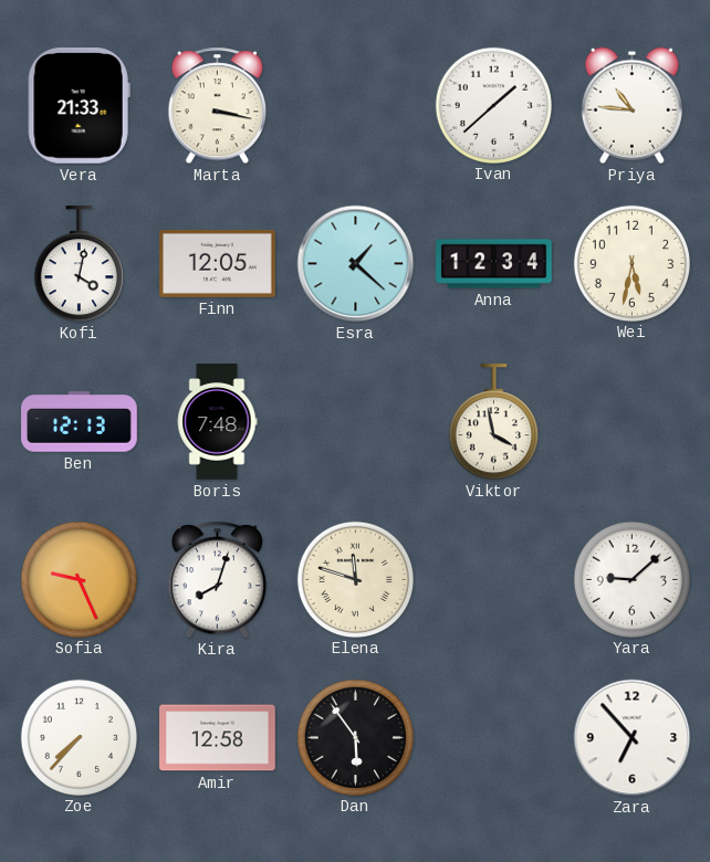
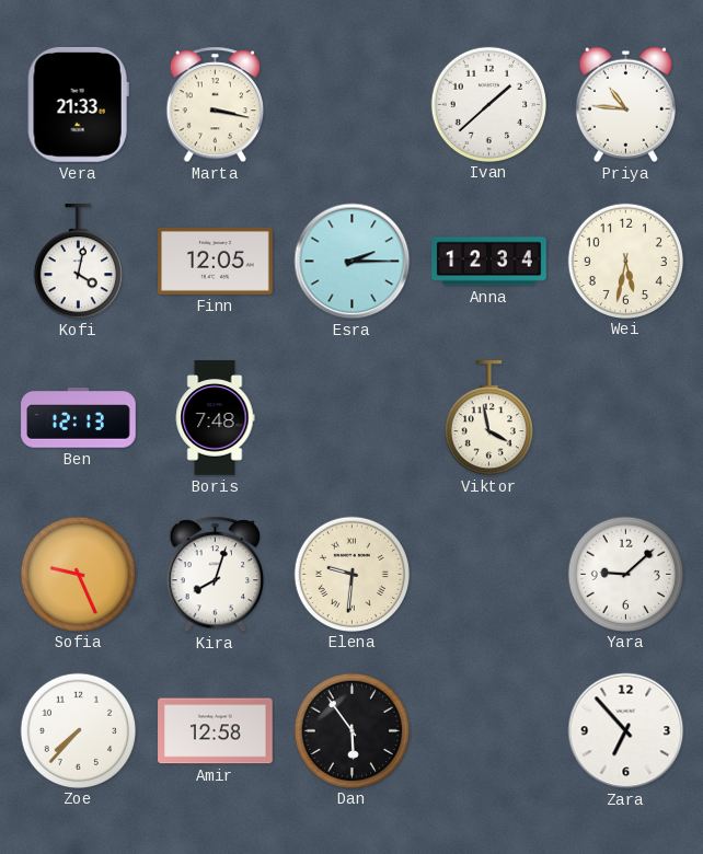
Esra: 1:22 -> 2:15 (353, 262)
Elena: 11:48 -> 9:31 (351, 574)
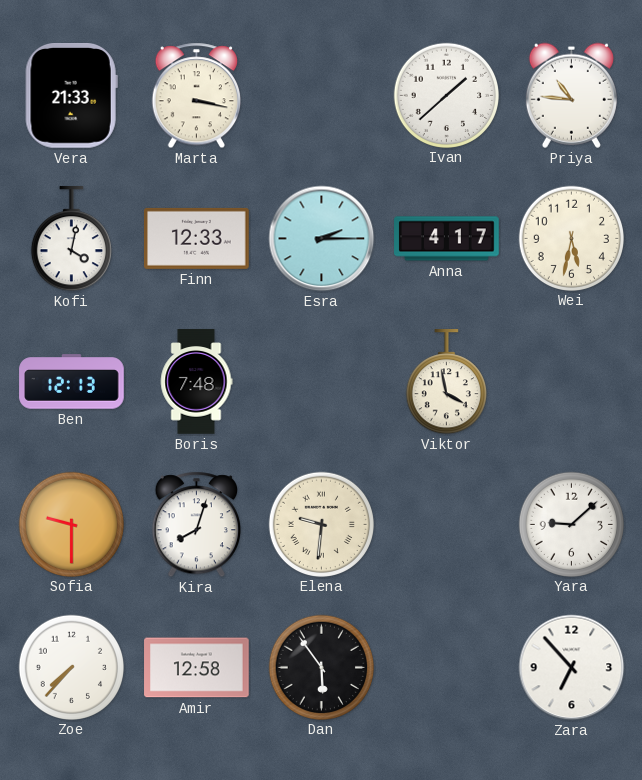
Finn: 12:05 -> 12:33 (197, 238)
Anna: 12:34 -> 4:17 (447, 239)
Sofia: 9:26 -> 9:30 (71, 524)
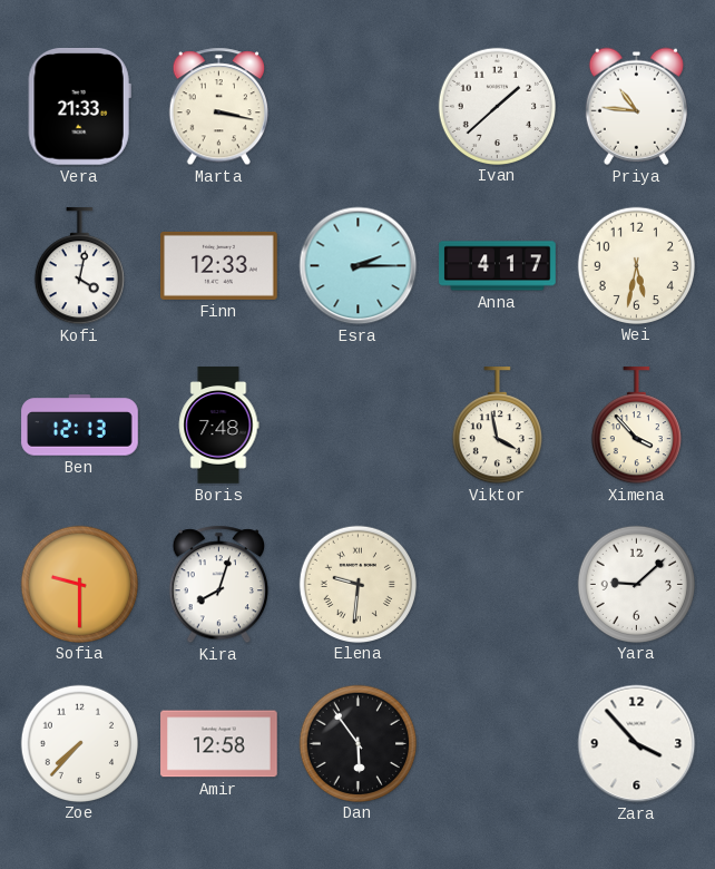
Ximena: none -> 3:53 (636, 426)
Zara: 6:53 -> 3:53 (637, 744)
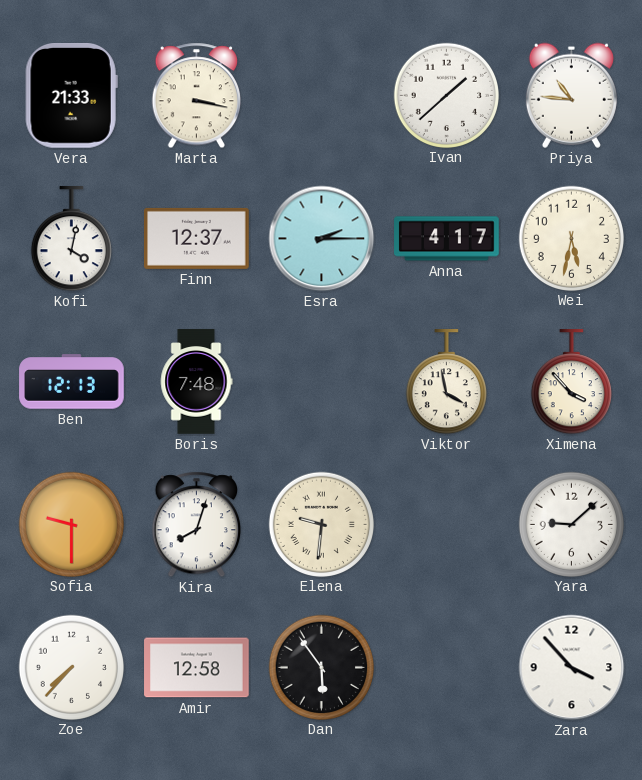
Finn: 12:33 -> 12:37 (197, 238)
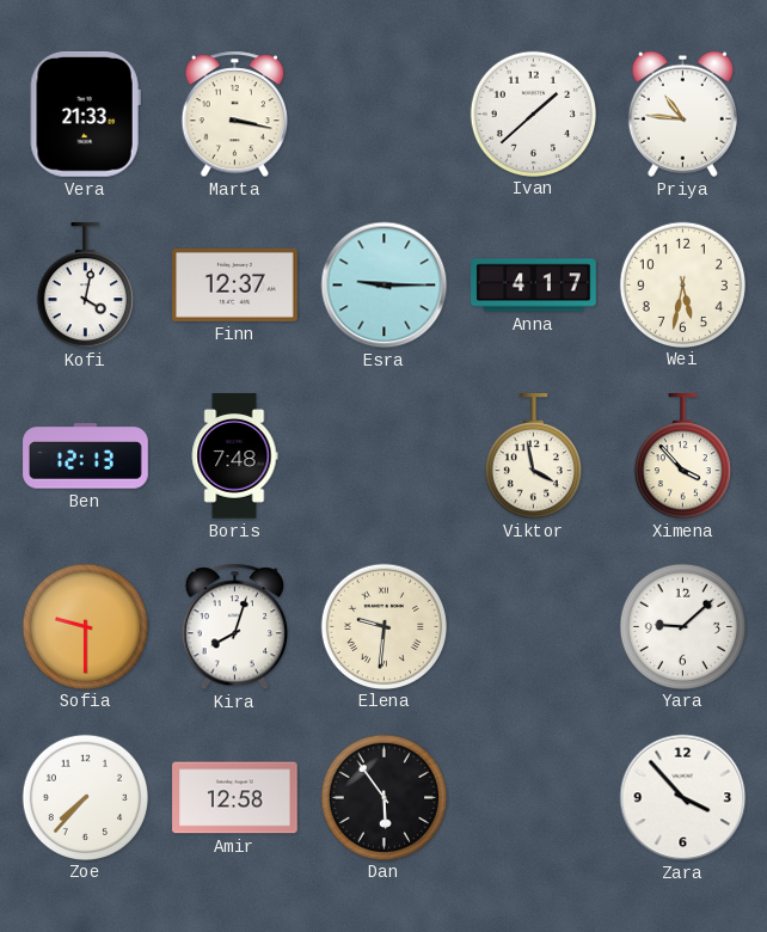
Esra: 2:15 -> 9:15 (385, 286)
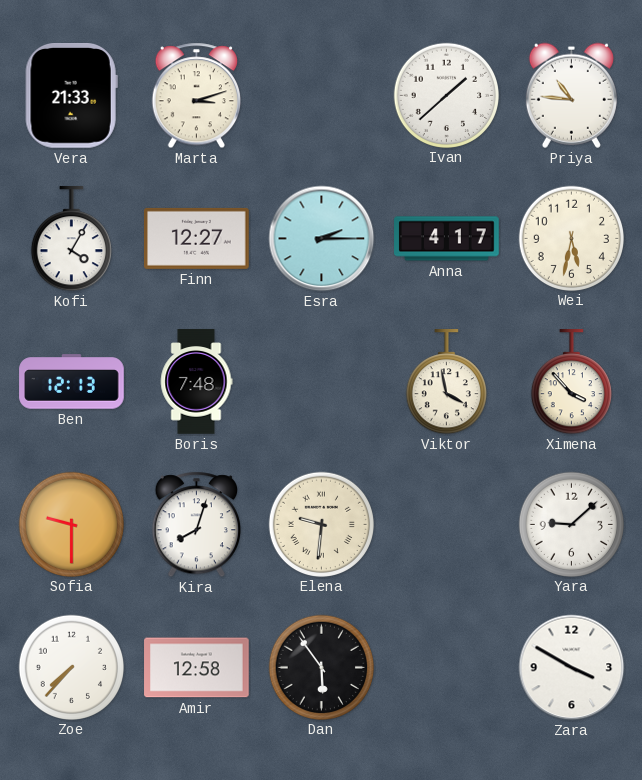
Marta: 3:17 -> 3:12 (196, 96)
Kofi: 4:02 -> 4:05 (71, 239)
Finn: 12:37 -> 12:27 (197, 238)
Esra: 9:15 -> 2:15 (322, 239)
Zara: 3:53 -> 3:50 (572, 668)
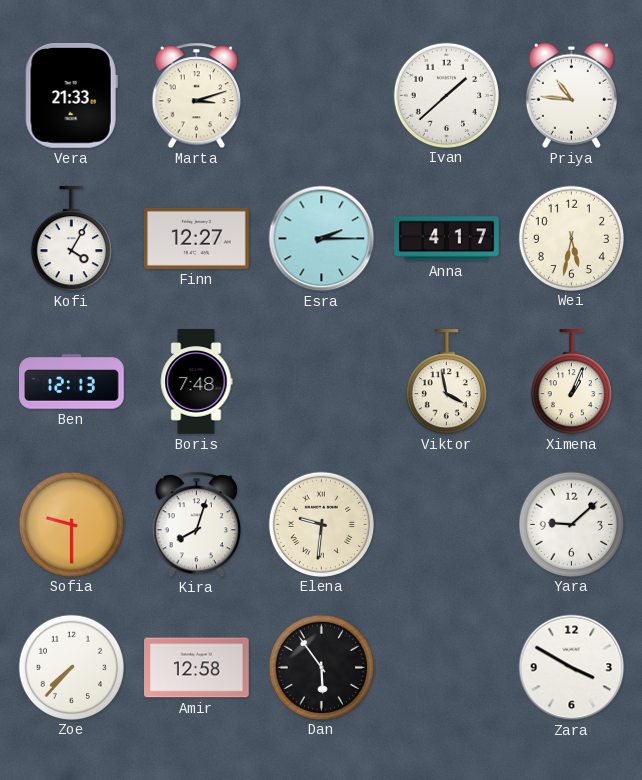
Ximena: 3:53 -> 1:04 (571, 382)
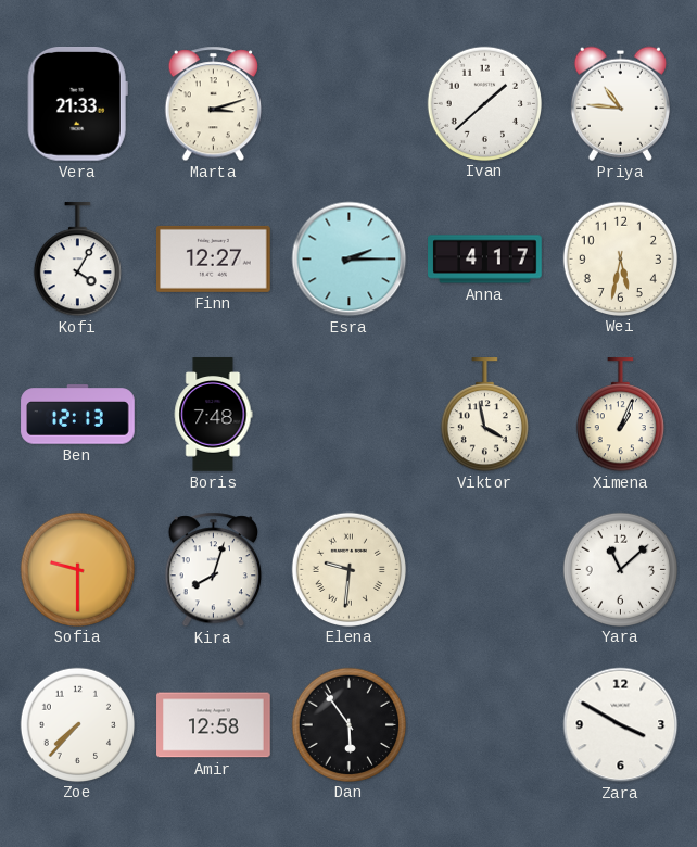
Yara: 9:08 -> 11:08 (620, 569)
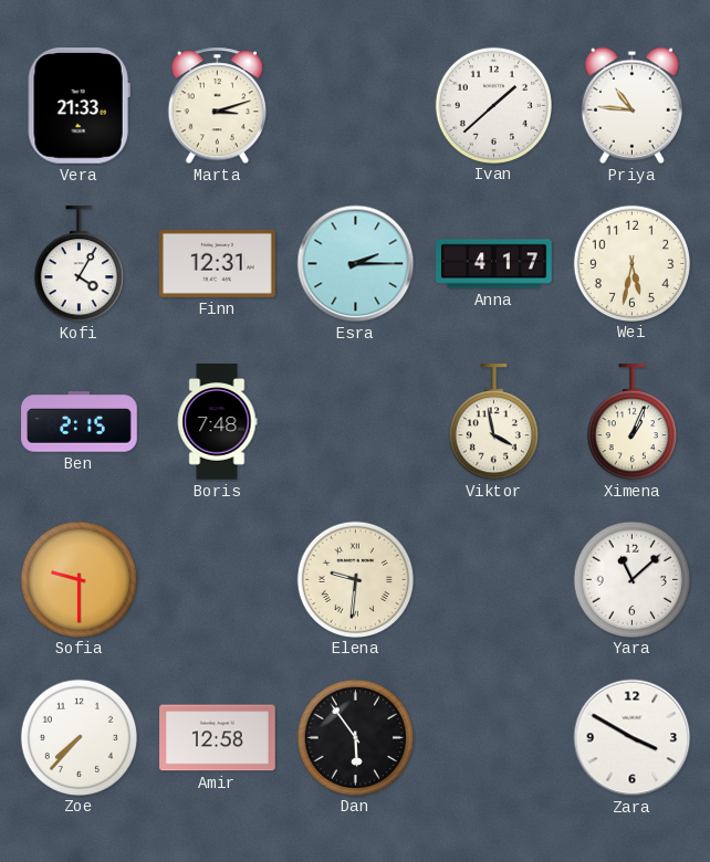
Finn: 12:27 -> 12:31 (218, 263)
Ben: 12:13 -> 2:15 (80, 422)
Kira: 8:03 -> none (213, 570)
